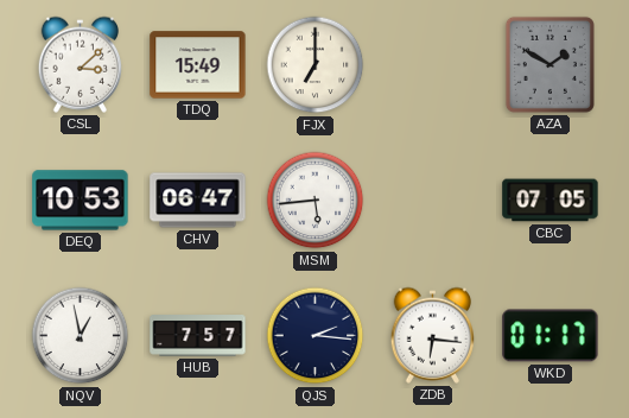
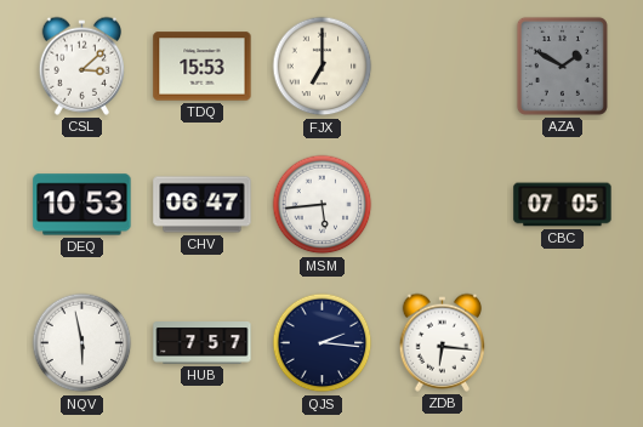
TDQ: 15:49 -> 15:53 (203, 67)
NQV: 12:58 -> 5:58 (82, 343)
WKD: 01:17 -> none (551, 336)
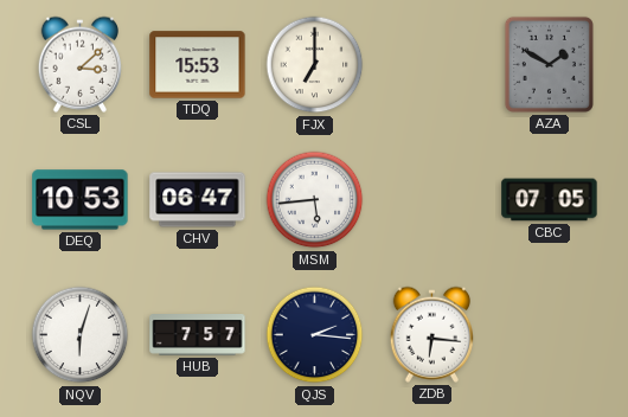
NQV: 5:58 -> 6:03 (81, 335)
